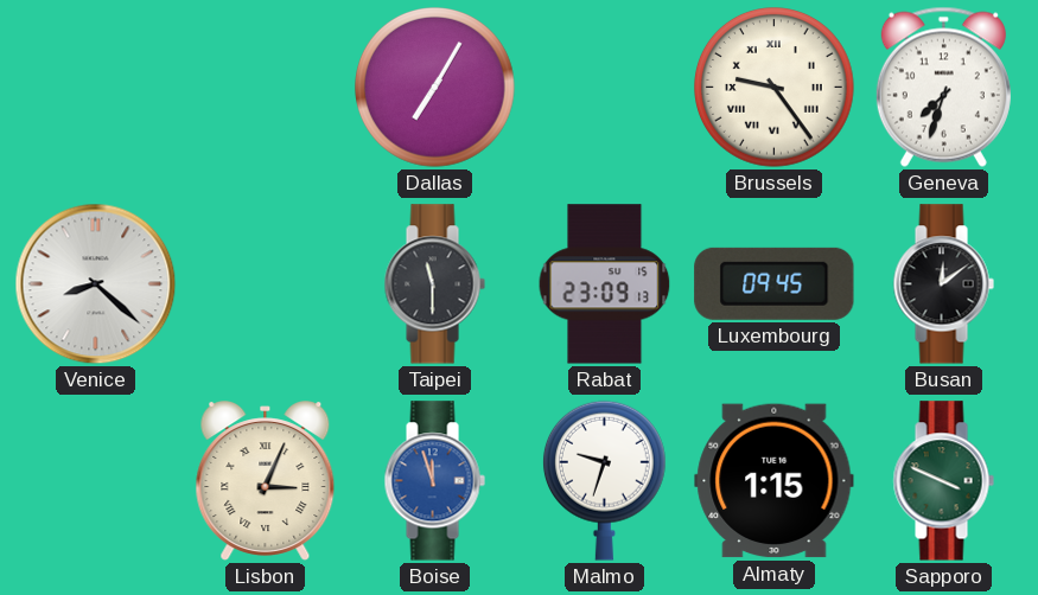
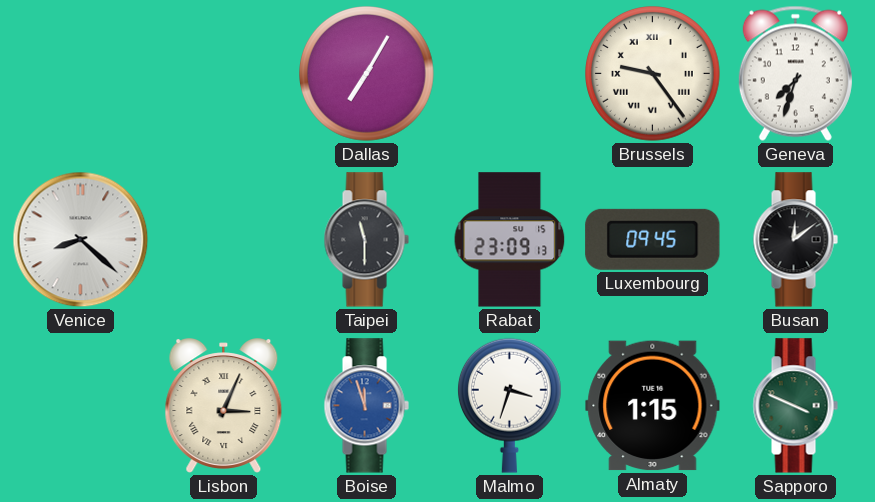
Malmo: 9:33 -> 3:33 (509, 405)
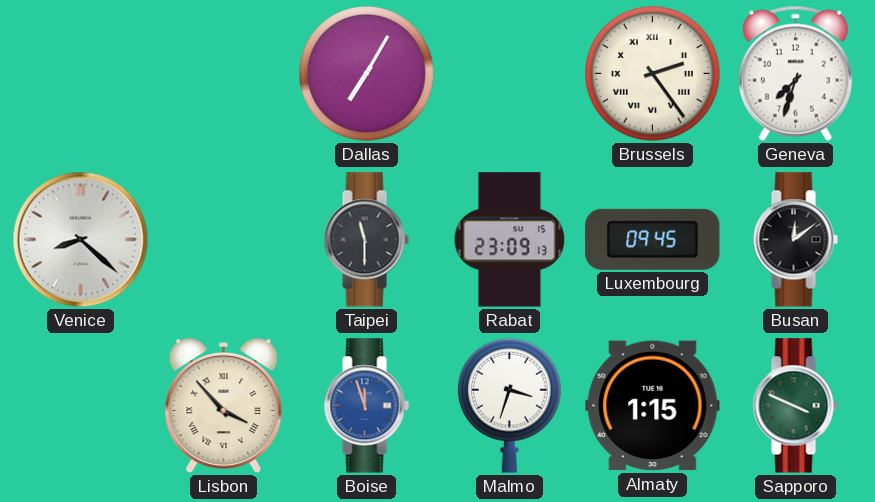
Brussels: 9:24 -> 2:24 (653, 74)
Lisbon: 3:04 -> 3:53 (224, 406)
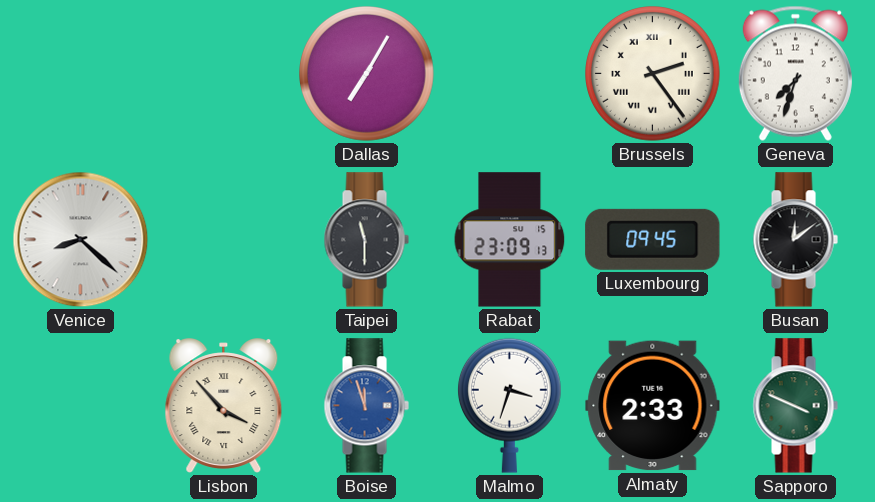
Almaty: 1:15 -> 2:33 (653, 406)
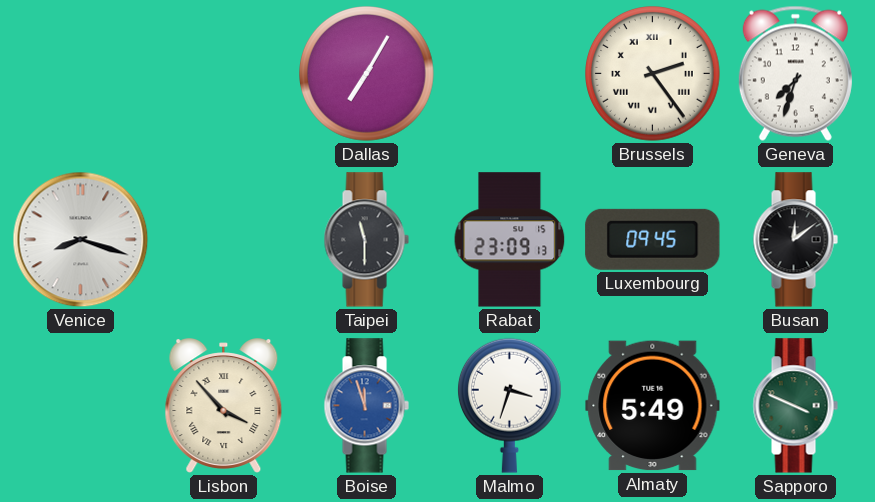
Venice: 8:22 -> 8:18 (81, 240)
Almaty: 2:33 -> 5:49 (653, 406)
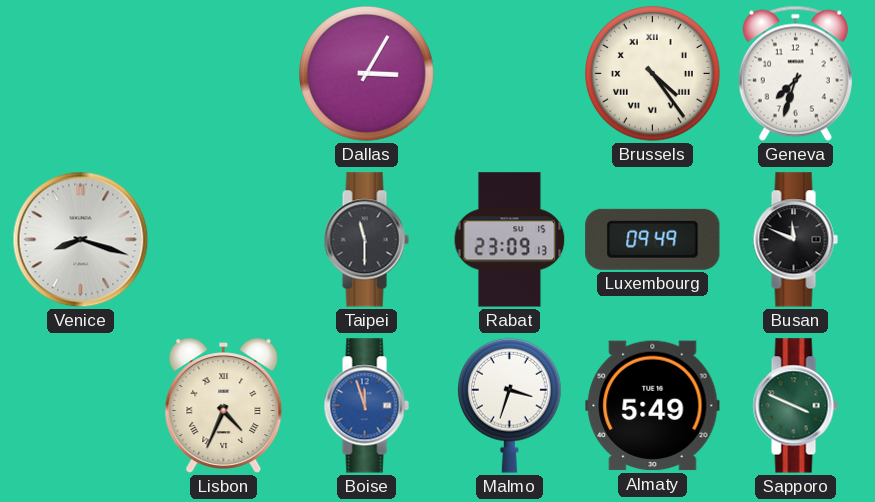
Dallas: 7:05 -> 3:05 (367, 74)
Brussels: 2:24 -> 4:24 (653, 74)
Luxembourg: 09:45 -> 09:49 (653, 239)
Busan: 12:09 -> 11:49 (795, 240)
Lisbon: 3:53 -> 4:34 (224, 406)
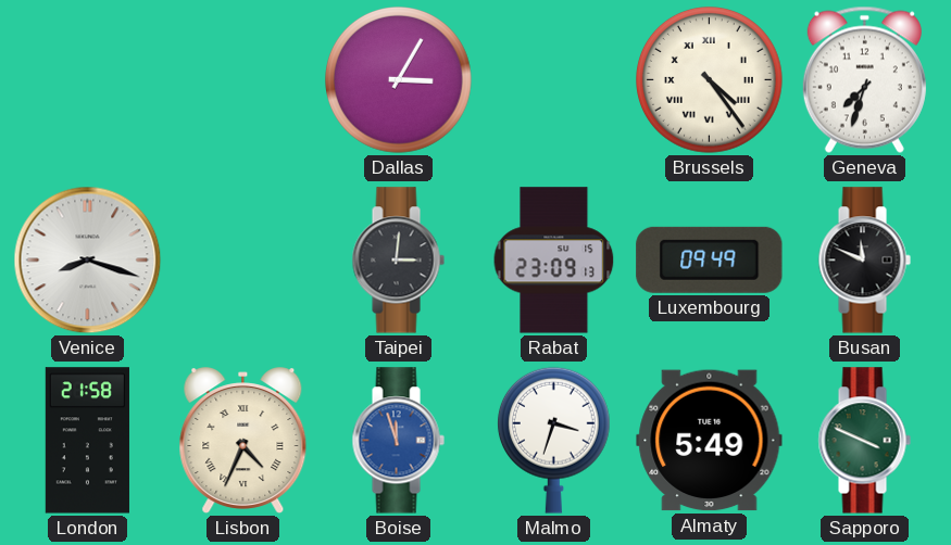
Taipei: 11:30 -> 3:01 (398, 261)
London: none -> 21:58 (87, 441)
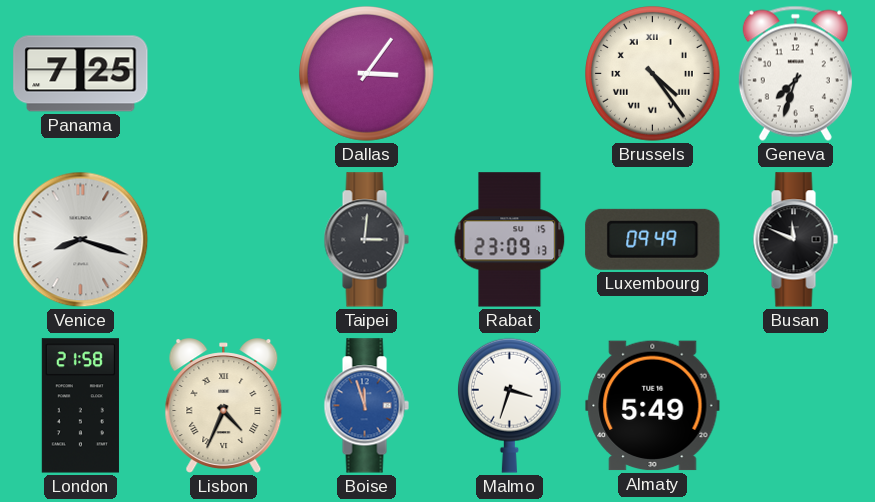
Panama: none -> 7:25 (81, 74)
Dallas: 3:05 -> 3:06 (367, 74)
Sapporo: 3:49 -> none (864, 441)
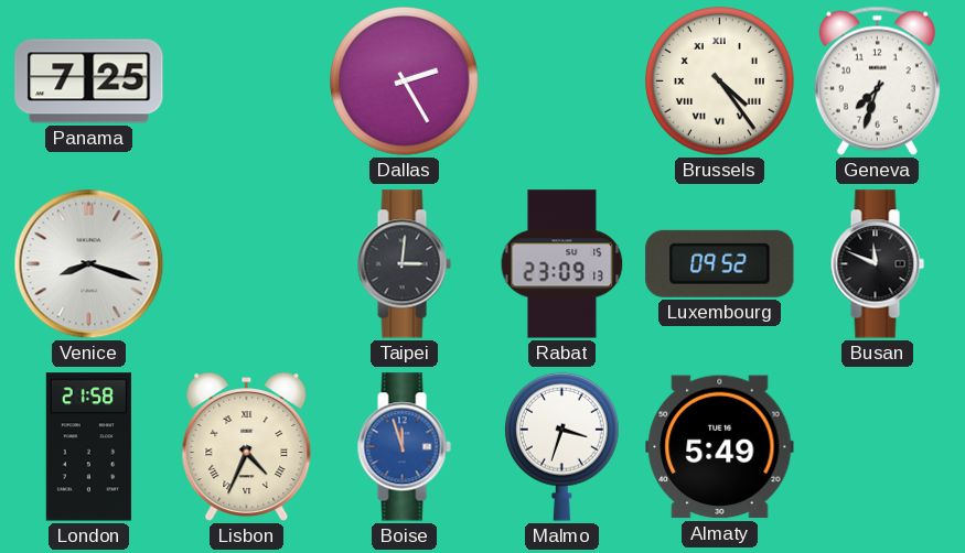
Dallas: 3:06 -> 2:25 (405, 82)
Luxembourg: 09:49 -> 09:52 (720, 263)
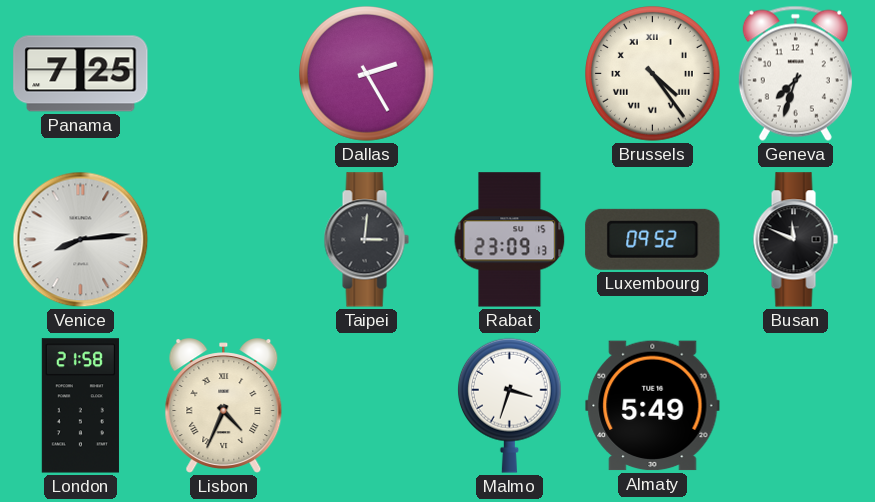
Venice: 8:18 -> 8:14 (81, 240)
Boise: 11:57 -> none (404, 447)
